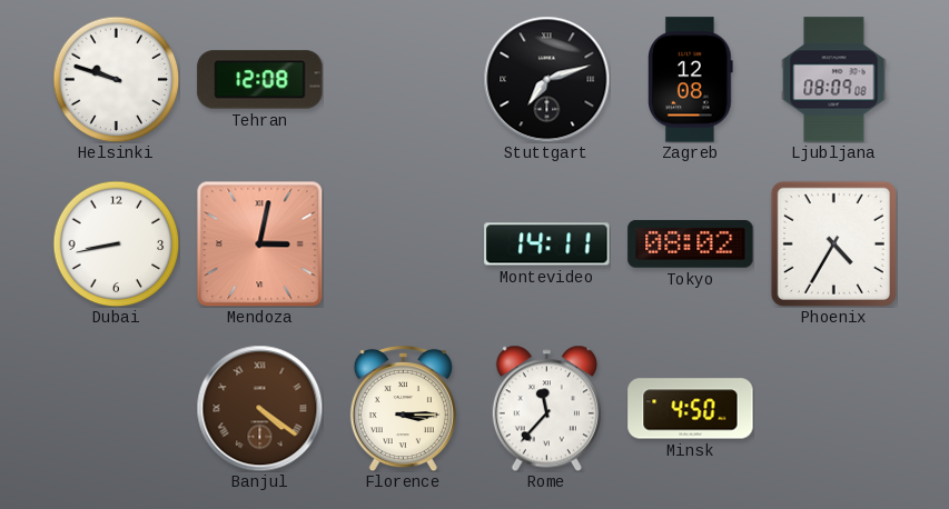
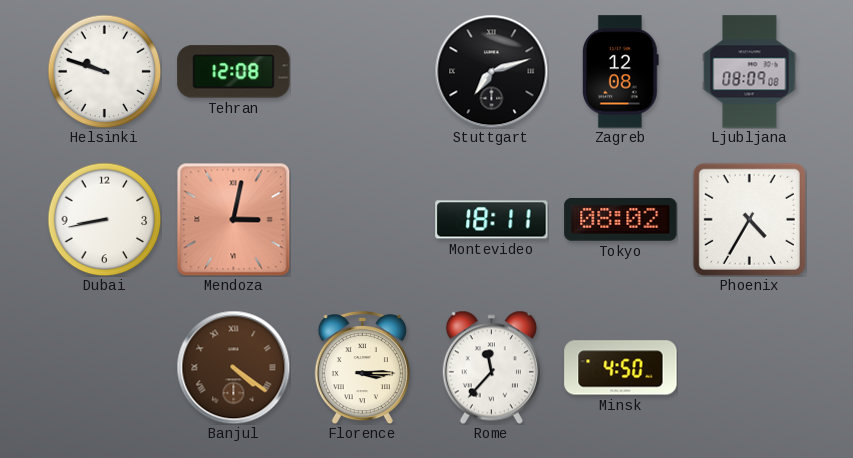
Montevideo: 14:11 -> 18:11 (492, 220)
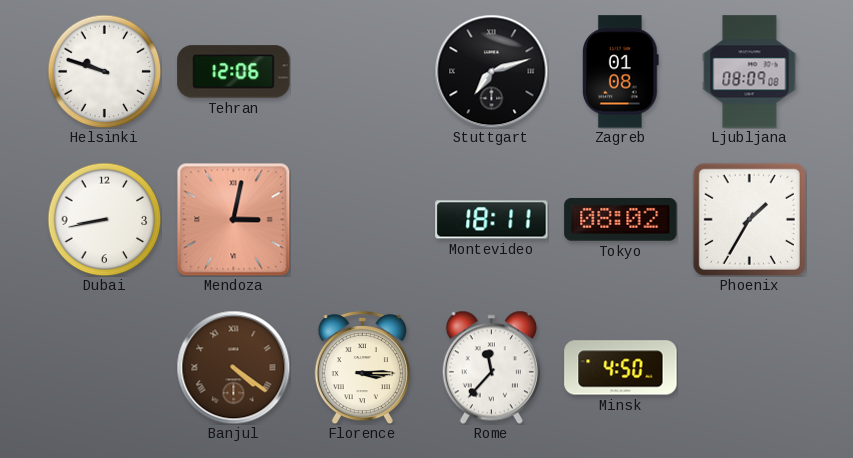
Tehran: 12:08 -> 12:06 (234, 72)
Zagreb: 12:08 -> 01:08 (621, 72)
Phoenix: 4:35 -> 1:35 (749, 219)
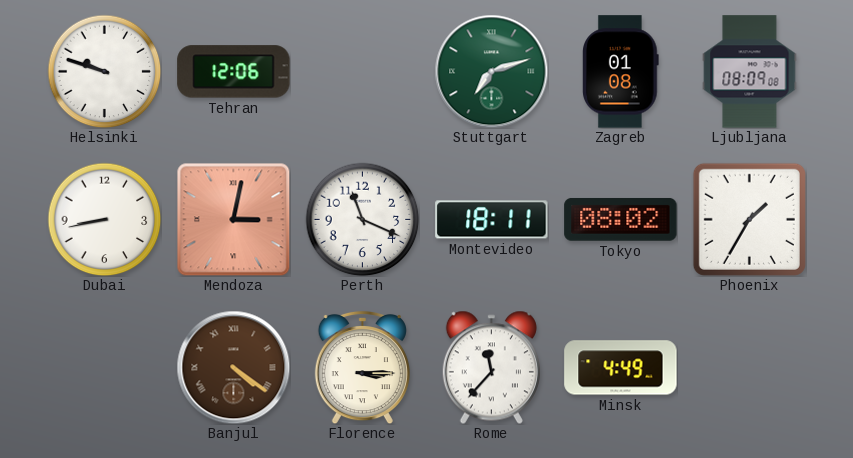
Stuttgart dial: black -> green (491, 71)
Perth: none -> 11:19 (362, 219)
Minsk: 4:50 -> 4:49 (621, 368)
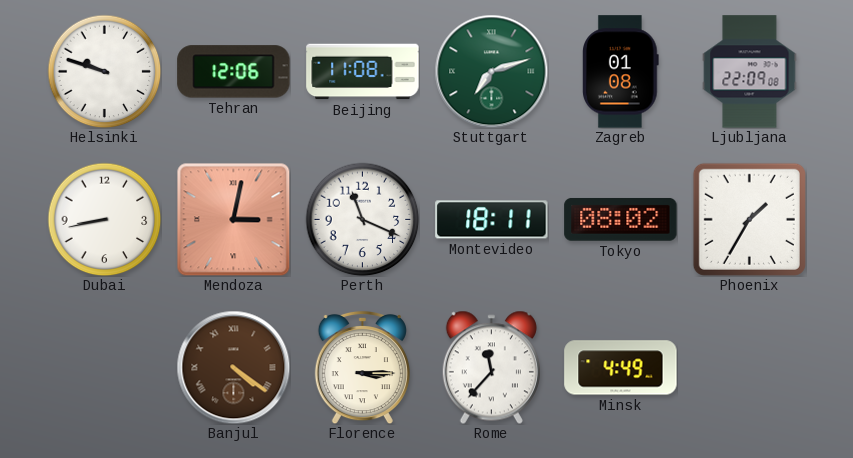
Beijing: none -> 11:08 (363, 72)
Ljubljana: 08:09 -> 22:09 (750, 72)
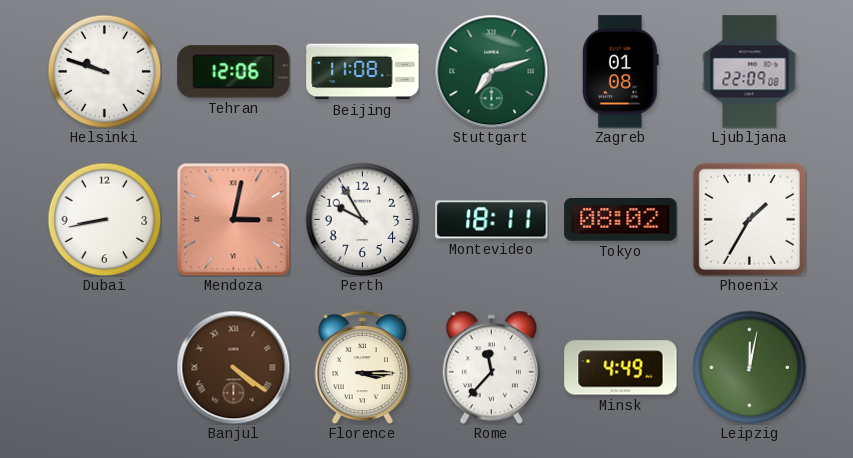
Perth: 11:19 -> 9:55 (362, 219)
Leipzig: none -> 12:02 (749, 367)
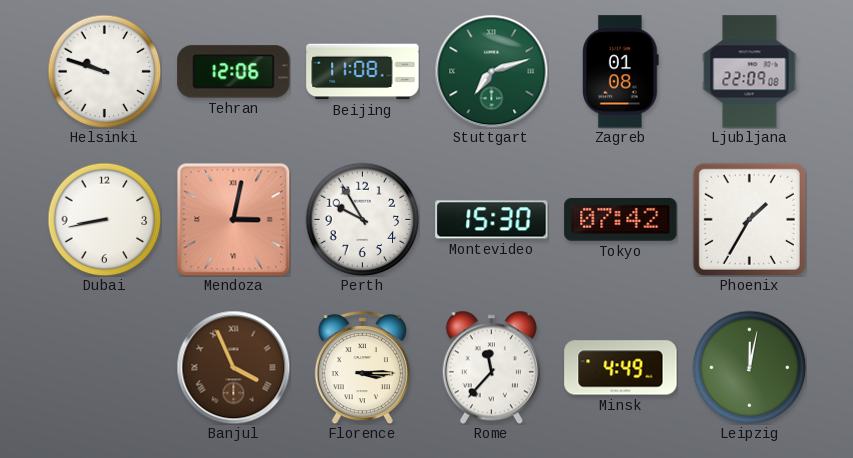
Montevideo: 18:11 -> 15:30 (492, 220)
Tokyo: 08:02 -> 07:42 (621, 219)
Banjul: 4:21 -> 3:56 (233, 367)
